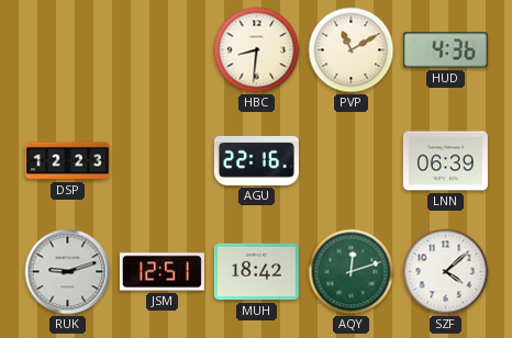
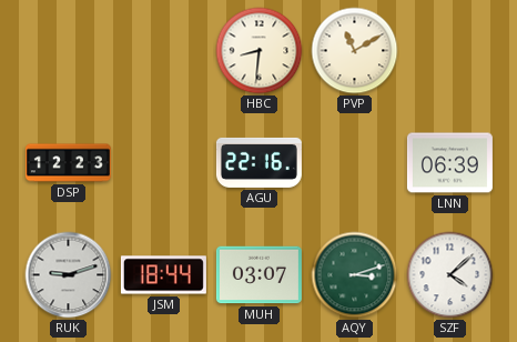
HUD: 4:36 -> none (445, 50)
JSM: 12:51 -> 18:44 (163, 275)
MUH: 18:42 -> 03:07 (258, 275)
AQY: 12:12 -> 3:12 (355, 275)
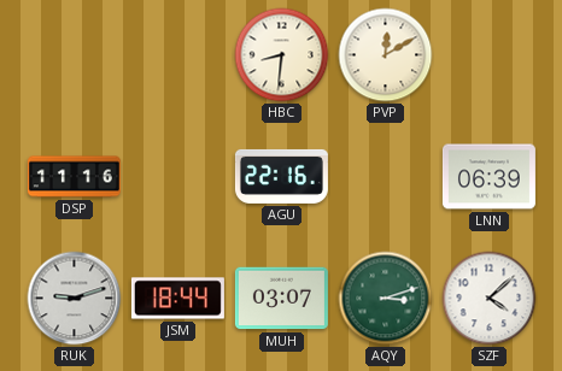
PVP: 11:10 -> 12:10 (386, 55)
DSP: 12:23 -> 11:16 (74, 177)
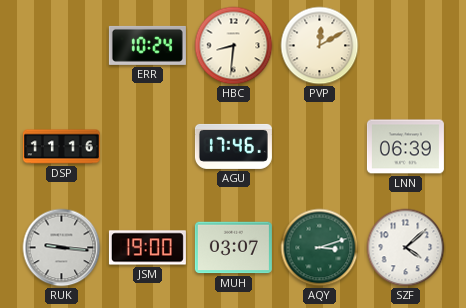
ERR: none -> 10:24 (147, 45)
AGU: 22:16 -> 17:46 (233, 146)
RUK: 9:12 -> 9:16 (62, 248)
JSM: 18:44 -> 19:00 (147, 248)
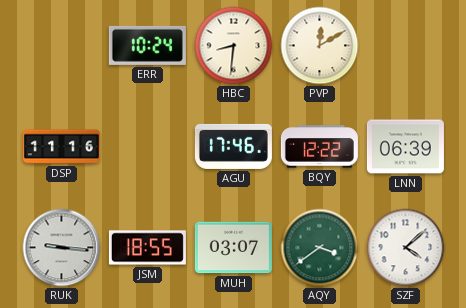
BQY: none -> 12:22 (319, 147)
JSM: 19:00 -> 18:55 (147, 248)
AQY: 3:12 -> 3:39 (320, 248)
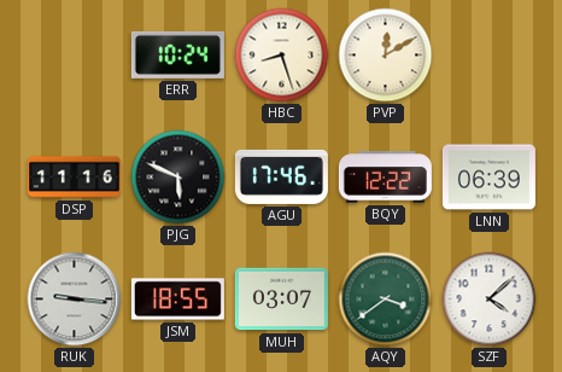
HBC: 8:31 -> 8:27 (282, 56)
PJG: none -> 5:49 (178, 178)
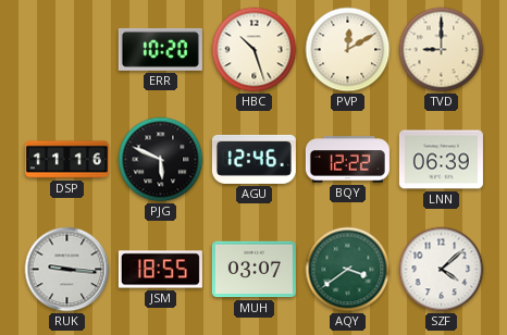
ERR: 10:24 -> 10:20 (160, 49)
HBC: 8:27 -> 10:27 (255, 50)
TVD: none -> 9:00 (442, 50)
AGU: 17:46 -> 12:46 (253, 159)
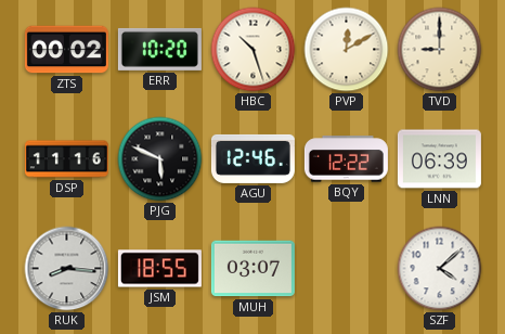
ZTS: none -> 00:02 (66, 50)
RUK: 9:16 -> 8:16 (67, 269)
AQY: 3:39 -> none (348, 270)
